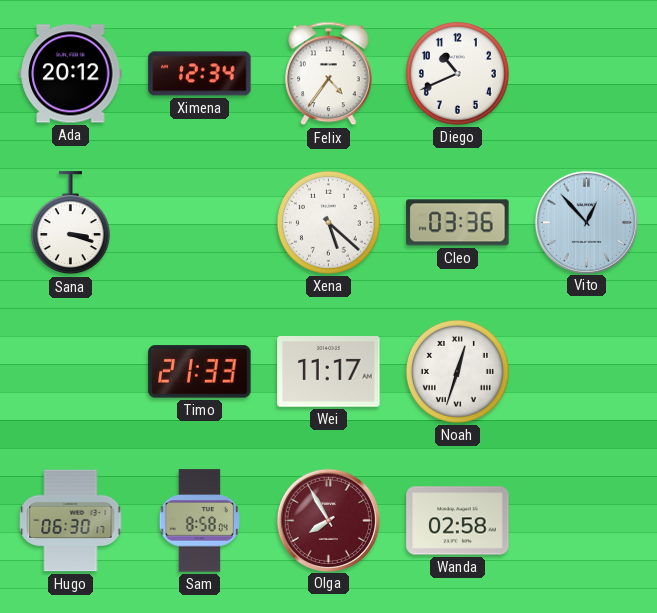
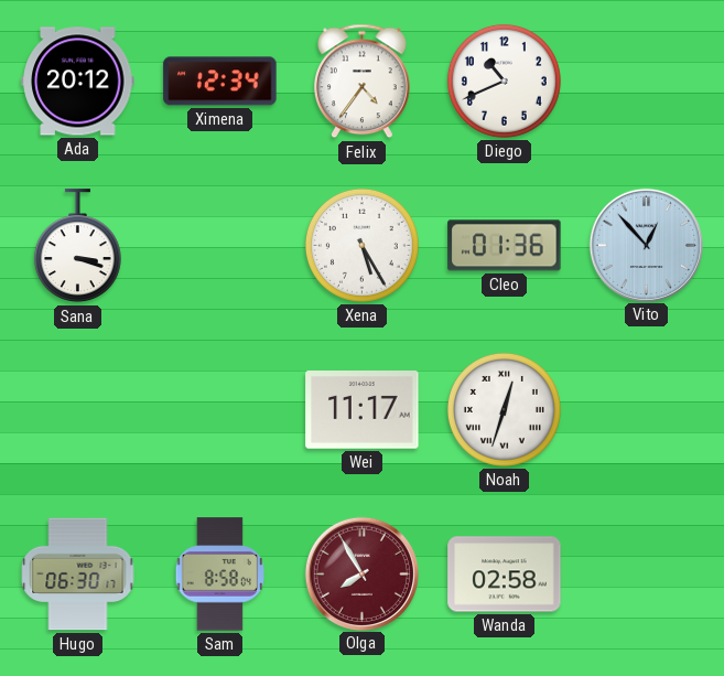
Xena: 5:22 -> 5:25 (361, 245)
Cleo: 03:36 -> 01:36 (505, 246)
Timo: 21:33 -> none (200, 372)
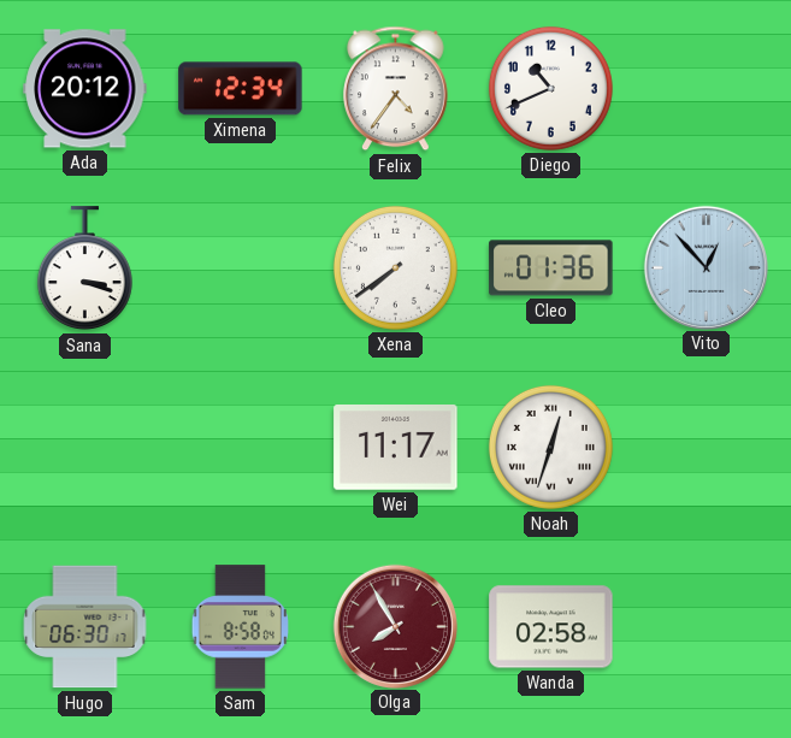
Xena: 5:25 -> 7:39 (395, 267)
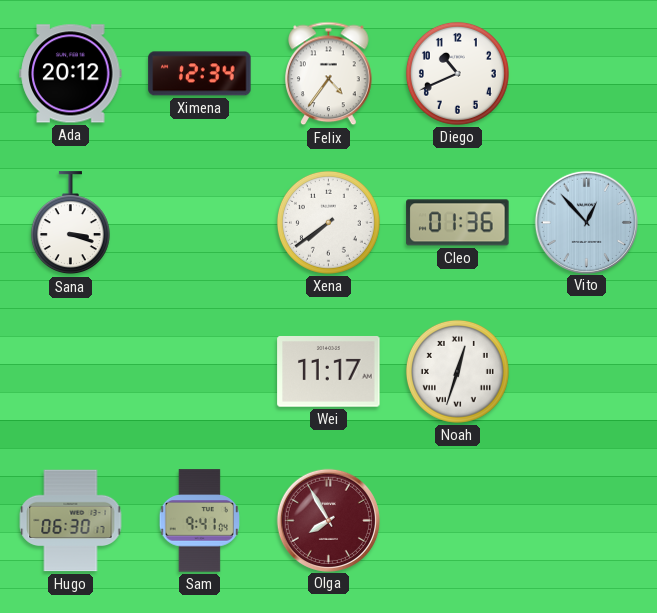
Sam: 8:58 -> 9:41 (199, 521)
Wanda: 02:58 -> none (551, 627)
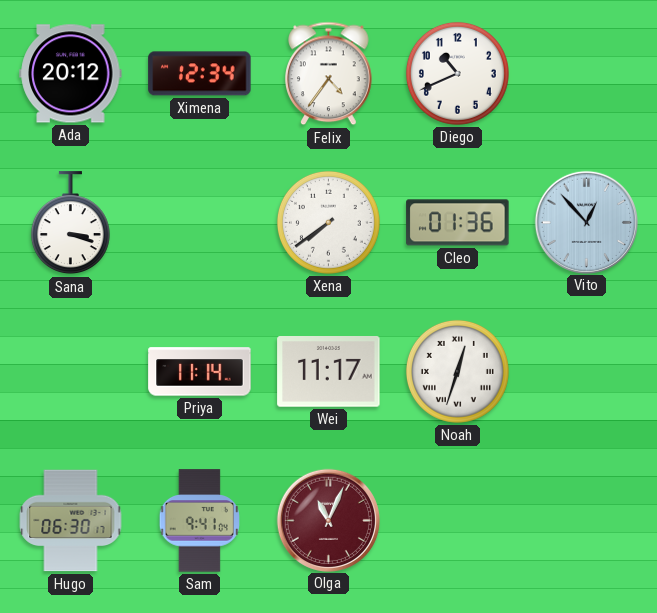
Priya: none -> 11:14 (200, 372)
Olga: 7:55 -> 11:04 (328, 520)
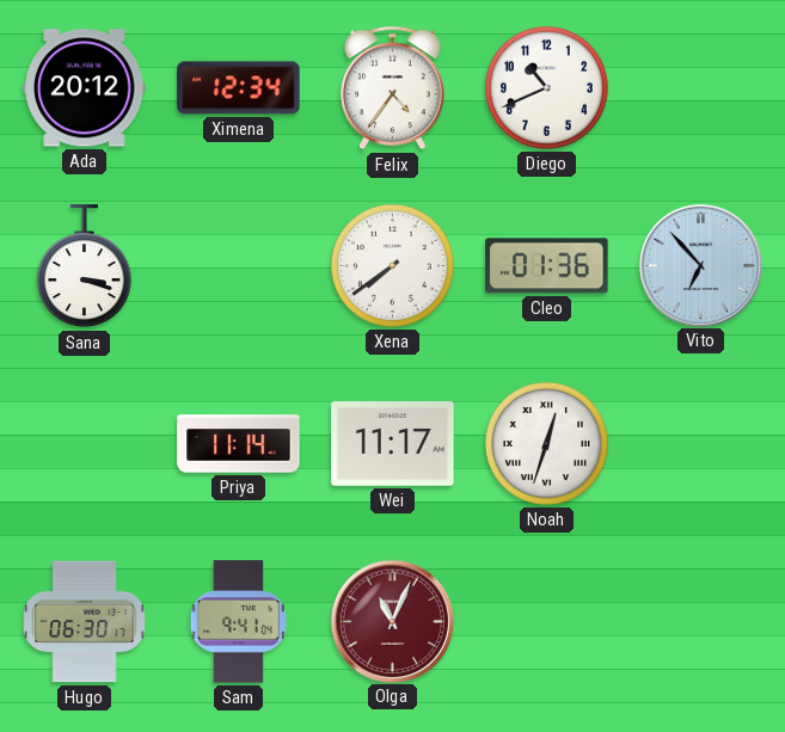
Vito: 12:53 -> 6:53 (700, 265)
